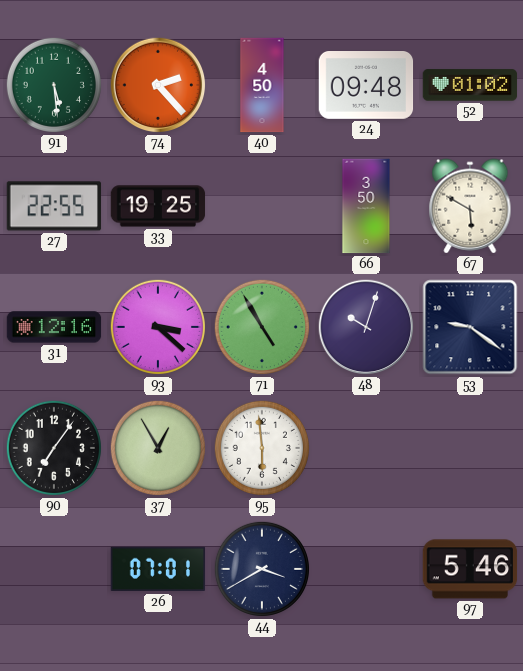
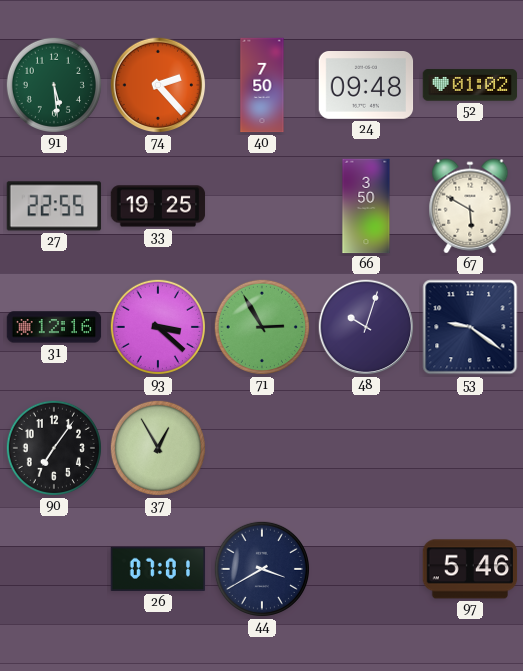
40: 4:50 -> 7:50 (262, 85)
71: 4:55 -> 2:55 (262, 327)
95: 5:59 -> none (262, 448)
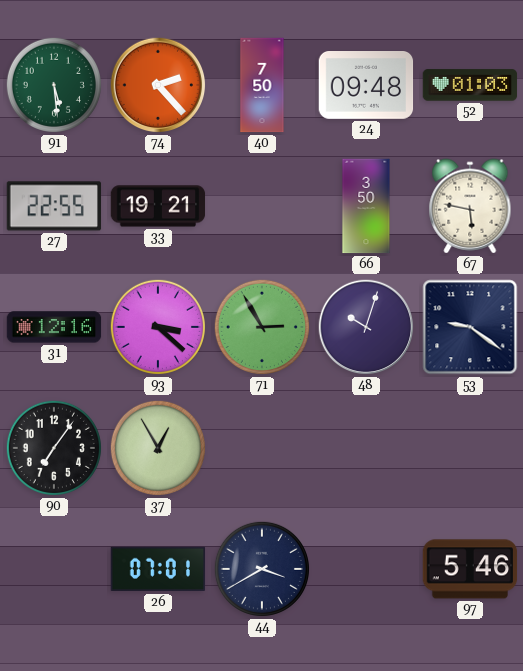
52: 01:02 -> 01:03 (470, 85)
33: 19:25 -> 19:21 (158, 206)
67: 5:50 -> 5:47 (470, 206)
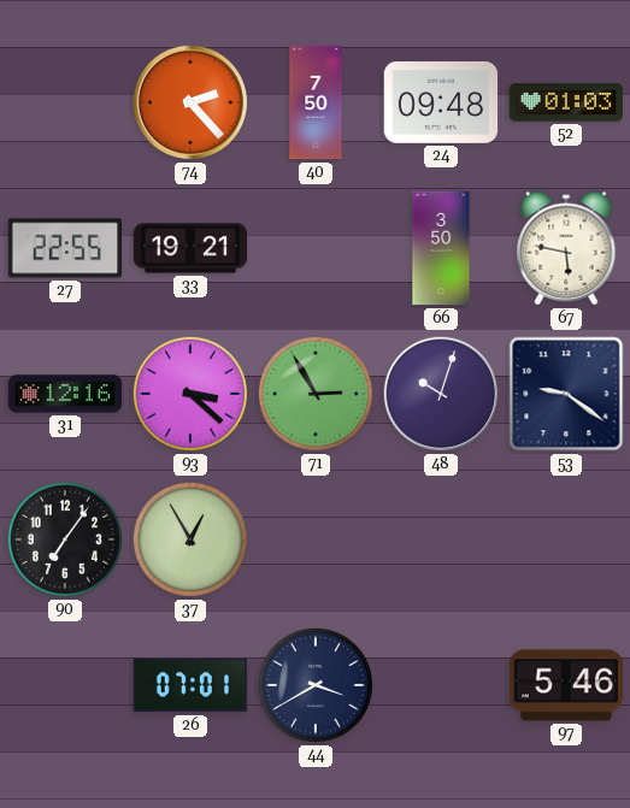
91: 5:29 -> none (54, 85)
